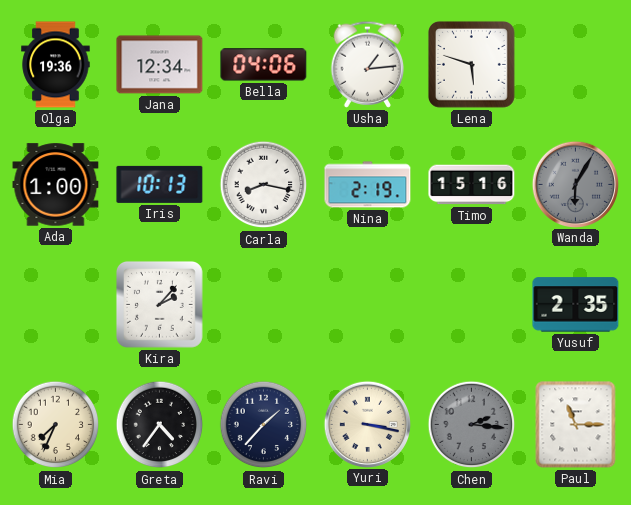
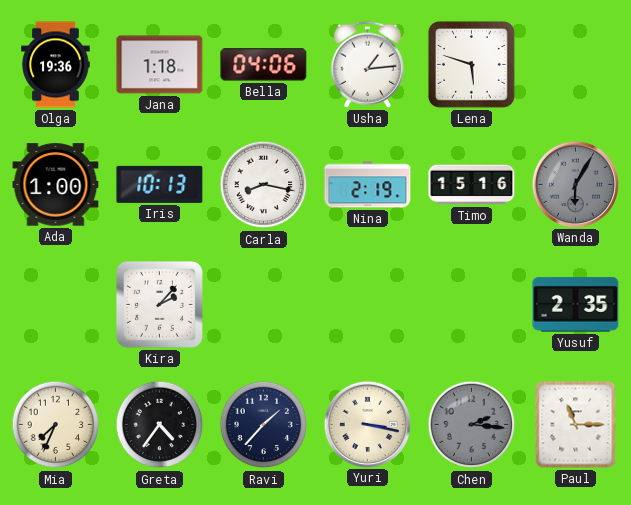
Jana: 12:34 -> 1:18 (160, 65)
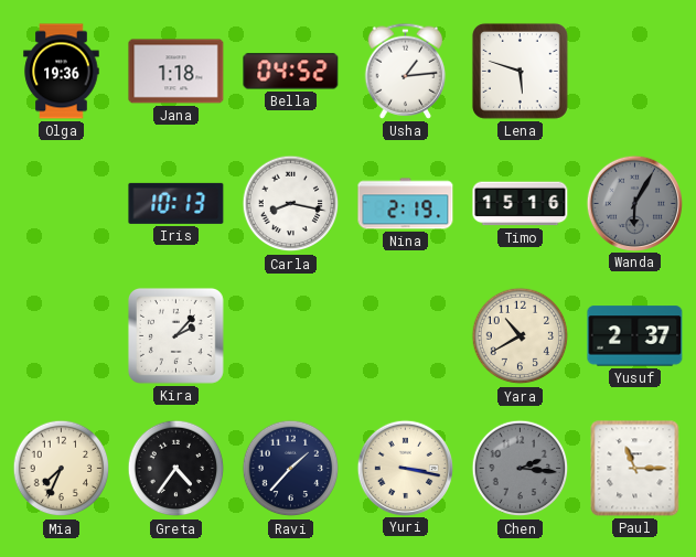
Bella: 04:06 -> 04:52 (291, 72)
Ada: 1:00 -> none (56, 185)
Yara: none -> 10:40 (521, 336)
Yusuf: 2:35 -> 2:37 (635, 336)
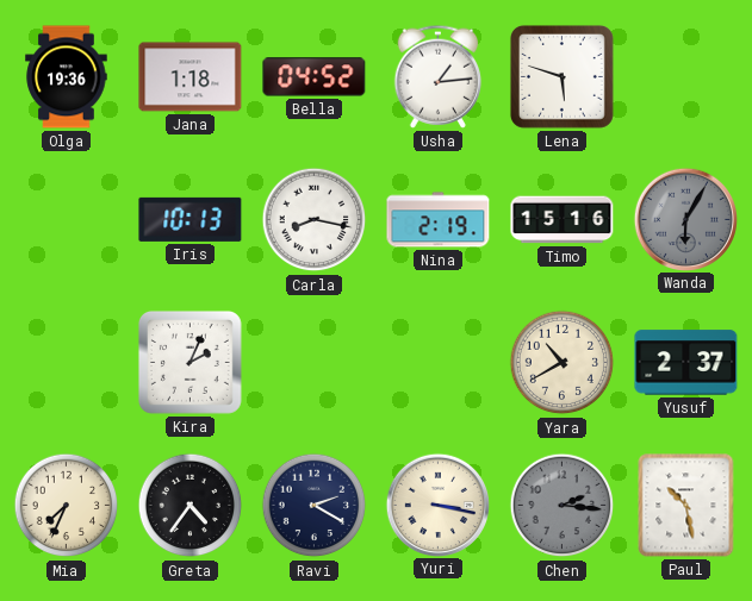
Kira: 2:07 -> 2:04 (189, 362)
Ravi: 1:37 -> 2:20 (315, 506)
Paul: 11:15 -> 10:28 (686, 506)
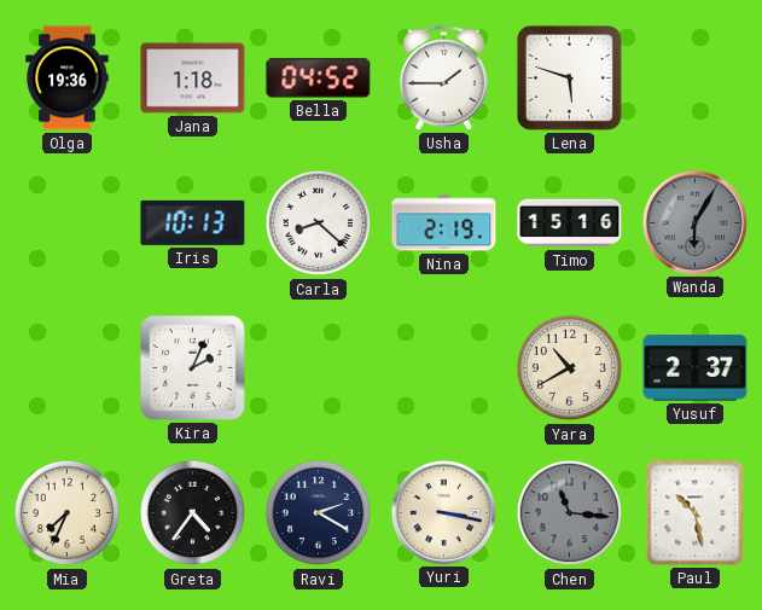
Usha: 1:14 -> 1:45 (444, 77)
Carla: 8:17 -> 8:22 (319, 223)
Chen: 2:16 -> 11:16 (570, 513)
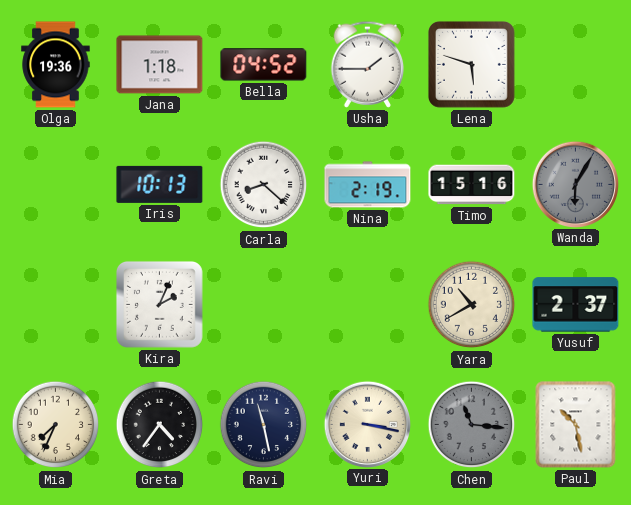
Ravi: 2:20 -> 11:28 (264, 425)
